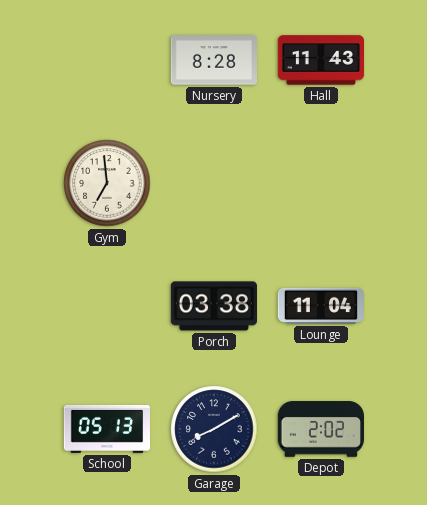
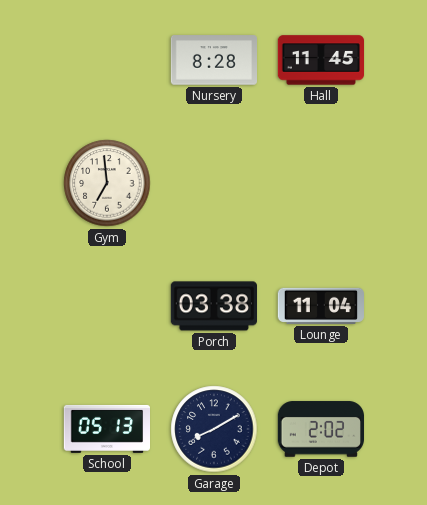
Hall: 11:43 -> 11:45 (321, 60)
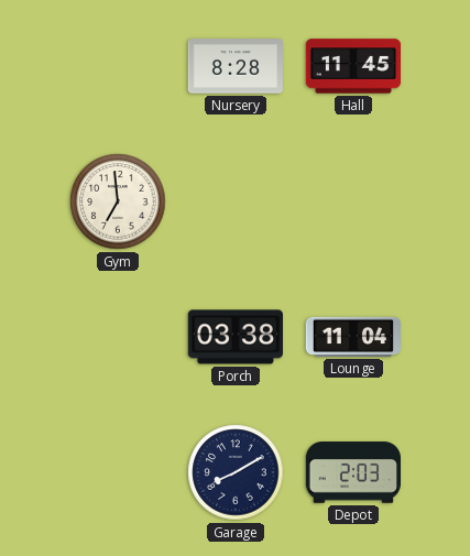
School: 05:13 -> none (106, 429)
Depot: 2:02 -> 2:03 (352, 472)
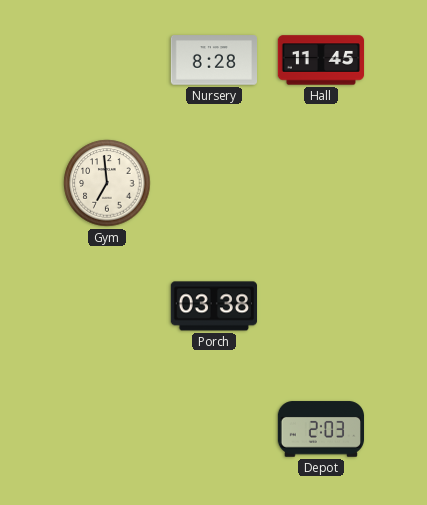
Lounge: 11:04 -> none (352, 337)
Garage: 8:10 -> none (236, 472)
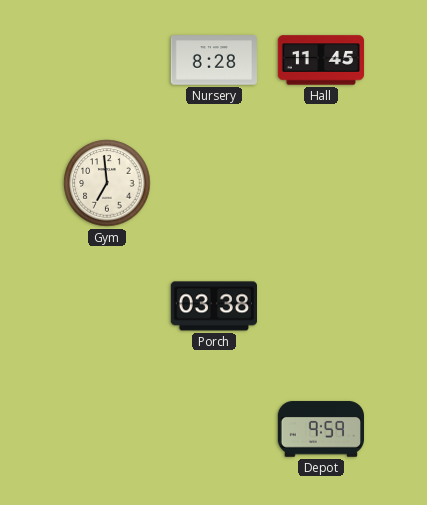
Depot: 2:03 -> 9:59 (320, 429)
